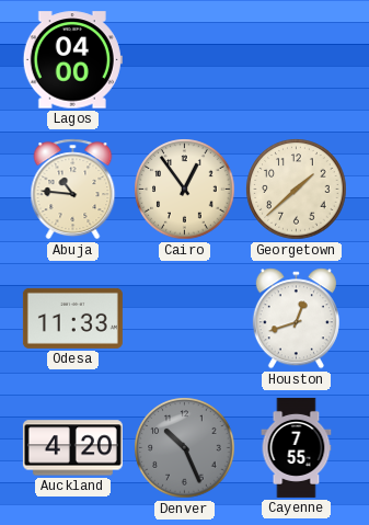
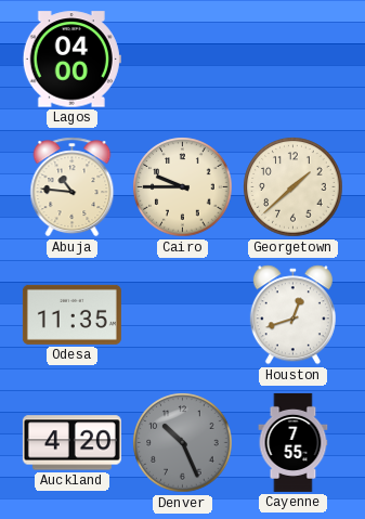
Cairo: 12:54 -> 9:45 (183, 187)
Odesa: 11:33 -> 11:35 (71, 314)
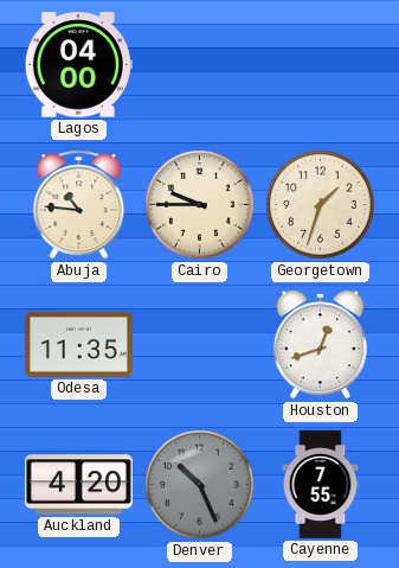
Georgetown: 1:38 -> 1:33 (321, 205)
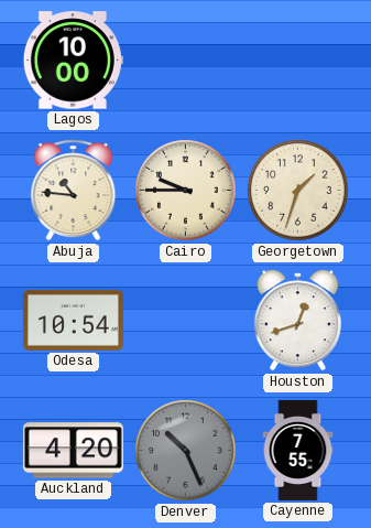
Lagos: 04:00 -> 10:00 (73, 61)
Odesa: 11:35 -> 10:54 (73, 320)
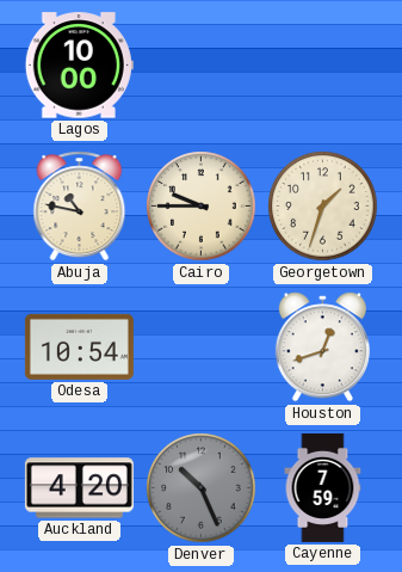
Abuja: 10:46 -> 10:47 (80, 207)
Cayenne: 7:55 -> 7:59 (323, 487)
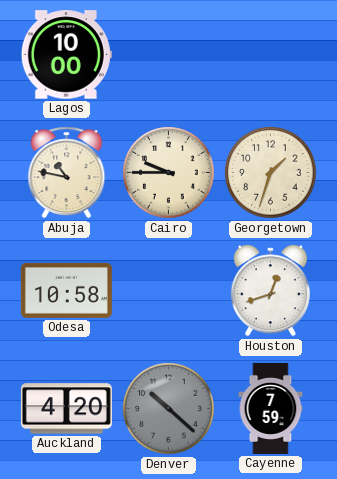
Odesa: 10:54 -> 10:58 (66, 290)
Denver: 10:26 -> 10:22 (169, 409)
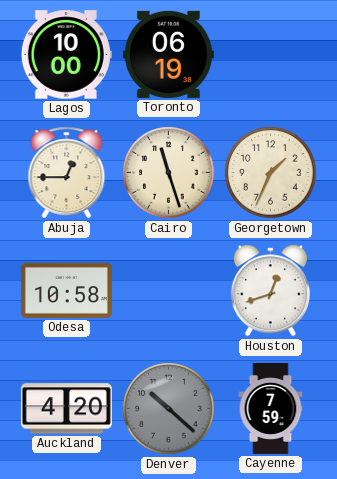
Toronto: none -> 06:19 (168, 54)
Abuja: 10:47 -> 12:45 (67, 173)
Cairo: 9:45 -> 11:27 (169, 173)
Georgetown: 1:33 -> 1:34 (271, 173)
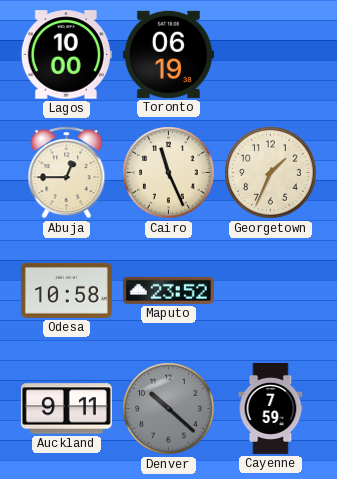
Cairo: 11:27 -> 11:26 (169, 173)
Maputo: none -> 23:52 (168, 290)
Houston: 12:42 -> none (270, 291)
Auckland: 4:20 -> 9:11 (66, 409)
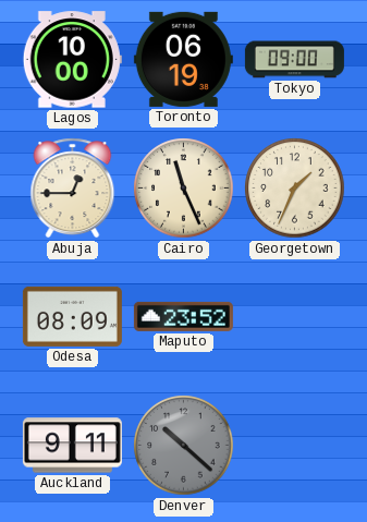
Tokyo: none -> 09:00 (294, 60)
Odesa: 10:58 -> 08:09 (72, 316)
Cayenne: 7:59 -> none (271, 408)
